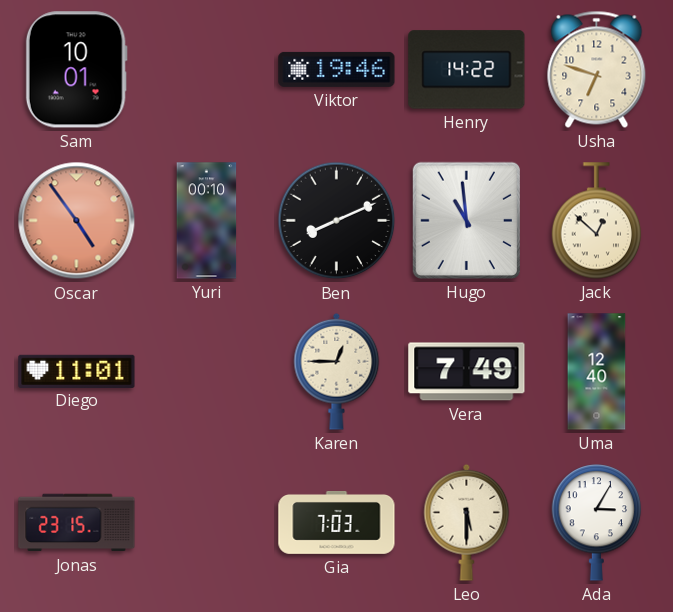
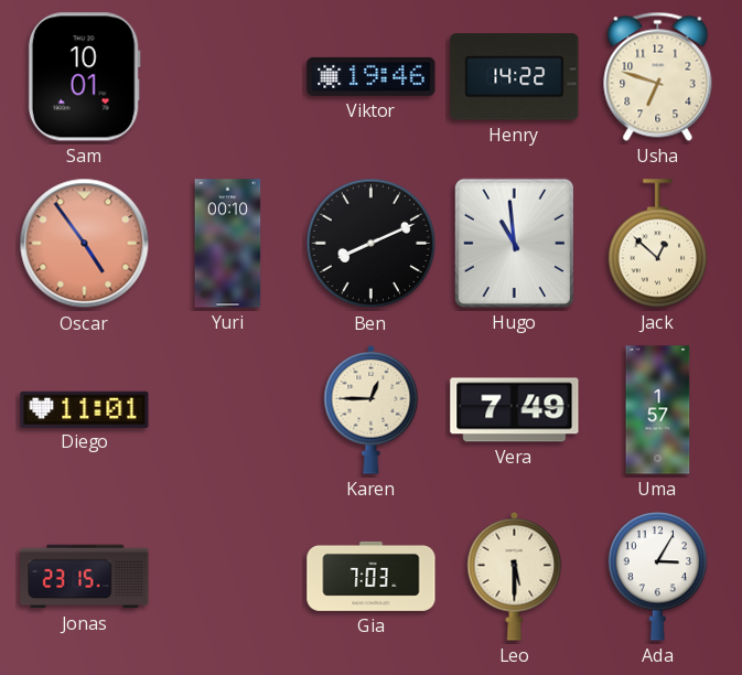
Uma: 12:40 -> 1:57 (658, 410)
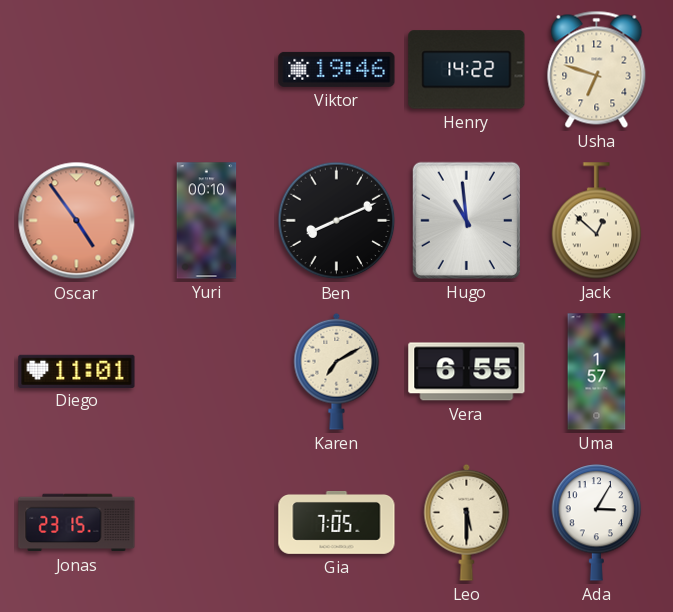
Sam: 10:01 -> none (84, 77)
Karen: 12:45 -> 7:10 (337, 371)
Vera: 7:49 -> 6:55 (467, 372)
Gia: 7:03 -> 7:05 (337, 522)
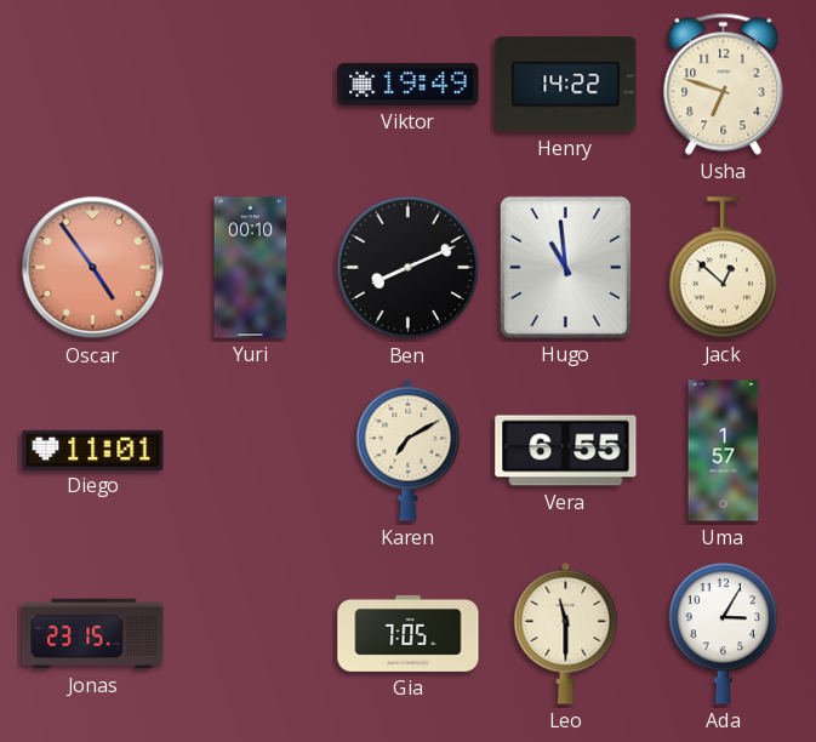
Viktor: 19:46 -> 19:49 (409, 84)
Leo: 5:30 -> 11:30 (566, 633)
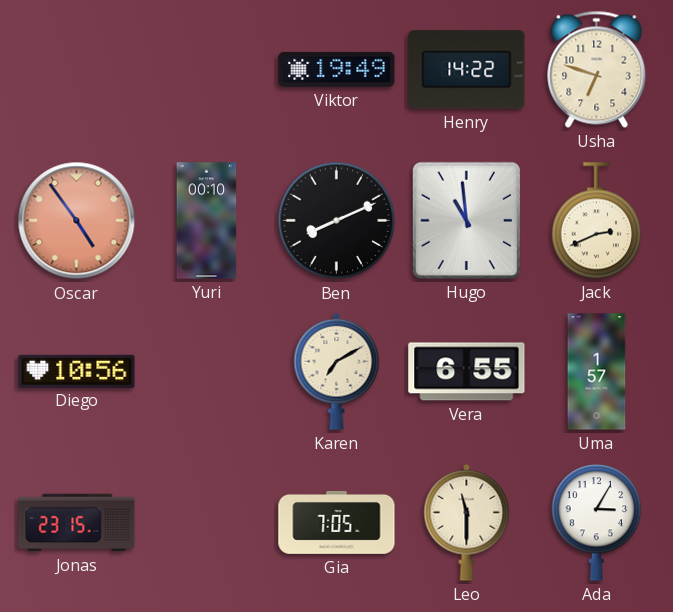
Jack: 12:52 -> 2:41 (597, 221)
Diego: 11:01 -> 10:56 (77, 371)
